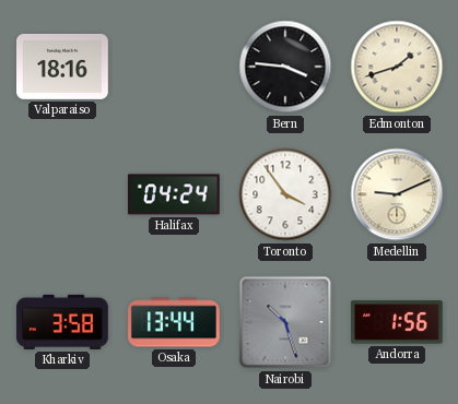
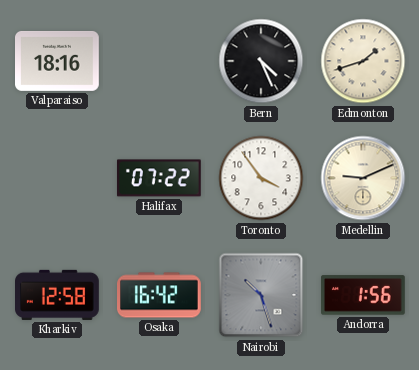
Bern: 3:46 -> 4:26 (261, 61)
Halifax: 04:24 -> 07:22 (159, 178)
Kharkiv: 3:58 -> 12:58 (58, 295)
Osaka: 13:44 -> 16:42 (160, 295)
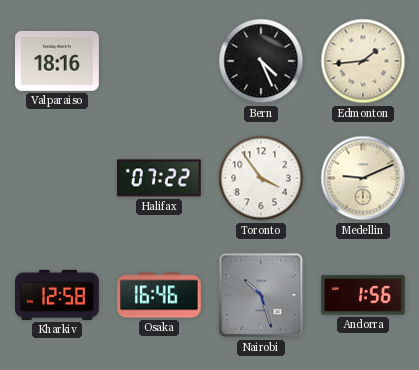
Edmonton: 1:42 -> 1:44 (363, 61)
Osaka: 16:42 -> 16:46 (160, 295)
